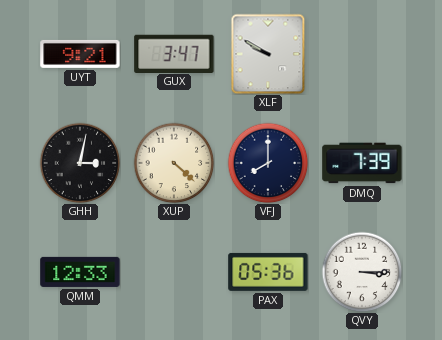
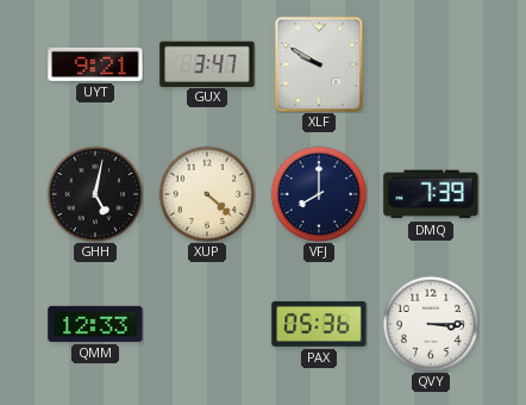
GHH: 3:02 -> 5:02 (95, 194)
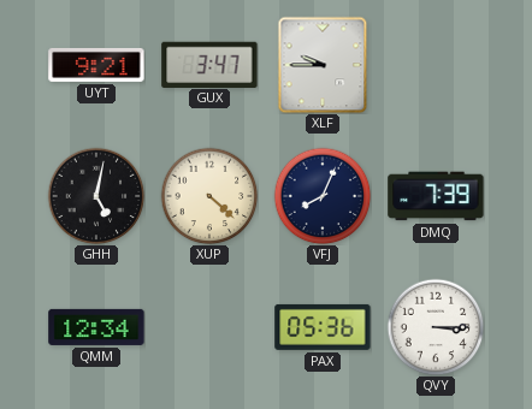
XLF: 9:50 -> 9:45 (323, 65)
VFJ: 8:00 -> 8:04 (323, 196)
QMM: 12:33 -> 12:34 (96, 327)
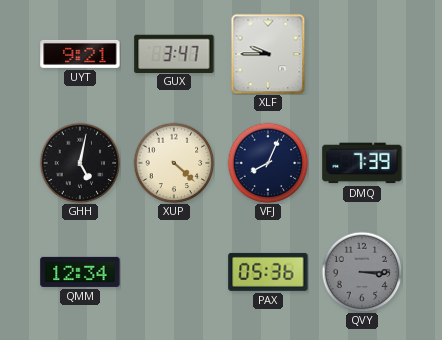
QVY dial: white -> grey (362, 272)
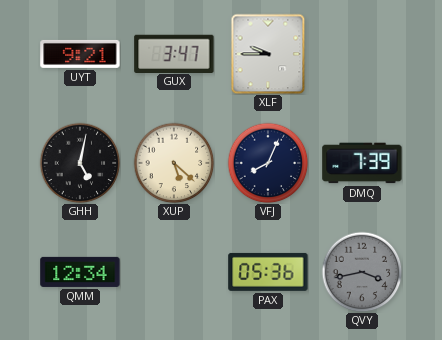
XUP: 4:22 -> 5:22 (174, 163)
QVY: 3:15 -> 3:43 (362, 272)
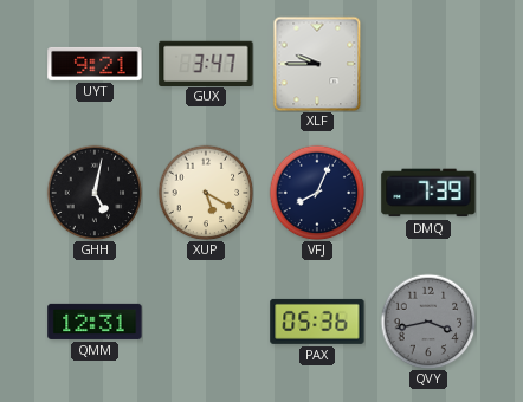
XUP: 5:22 -> 5:20 (206, 193)
QMM: 12:34 -> 12:31 (95, 322)
